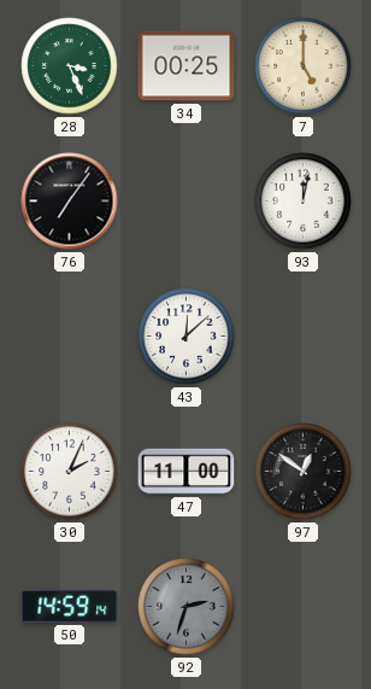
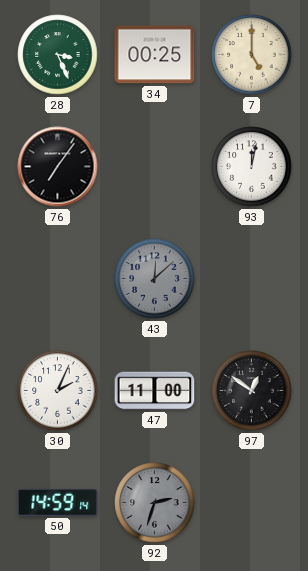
43 dial: white -> grey (155, 279)
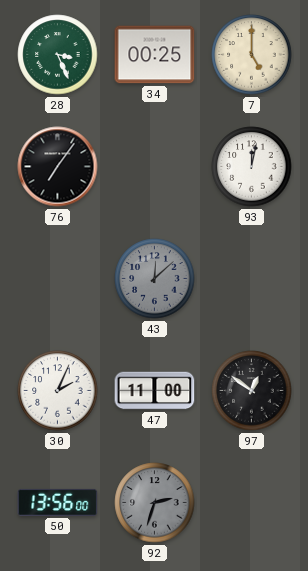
50: 14:59 -> 13:56 (58, 502)
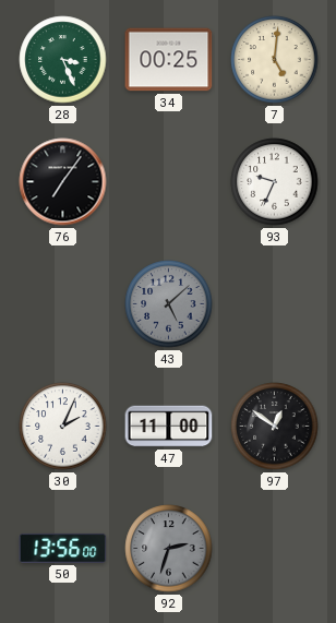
7: 5:00 -> 5:01 (275, 60)
93: 12:02 -> 9:34 (275, 182)
43: 12:08 -> 5:08 (169, 304)
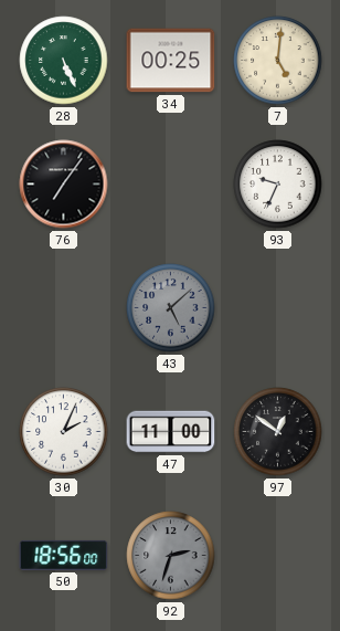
28: 3:26 -> 5:26 (64, 61)
50: 13:56 -> 18:56 (64, 555)
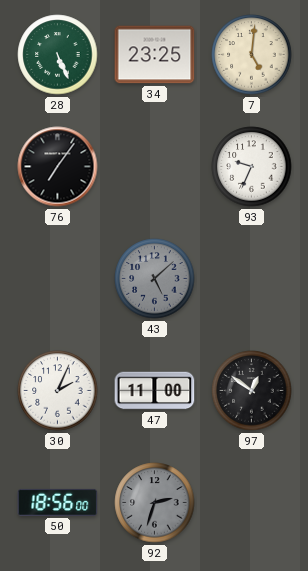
34: 00:25 -> 23:25 (155, 55)
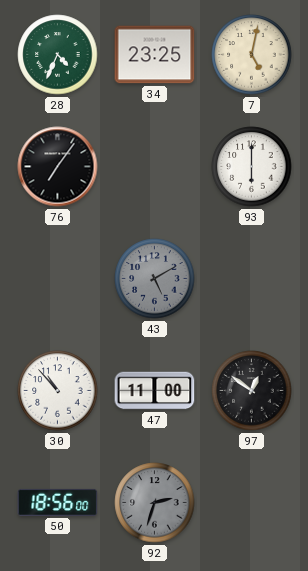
28: 5:26 -> 4:34 (58, 55)
7: 5:01 -> 5:02 (252, 55)
93: 9:34 -> 6:00 (252, 167)
43: 5:08 -> 5:10 (155, 279)
30: 2:04 -> 10:53 (58, 391)
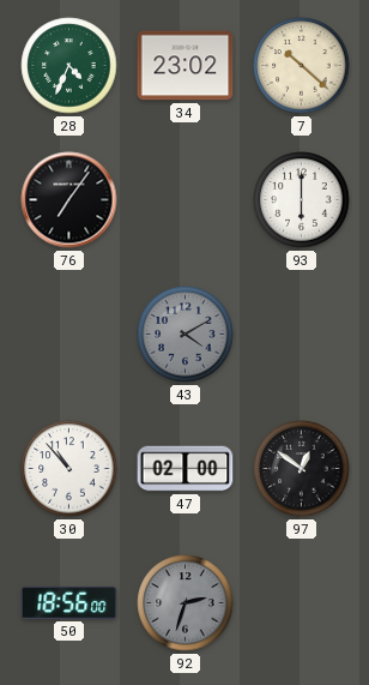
34: 23:25 -> 23:02 (186, 66)
7: 5:02 -> 10:22 (302, 66)
43: 5:10 -> 4:10 (186, 335)
47: 11:00 -> 02:00 (186, 469)
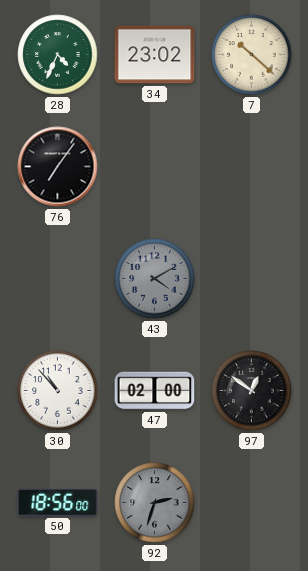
93: 6:00 -> none (302, 200)
